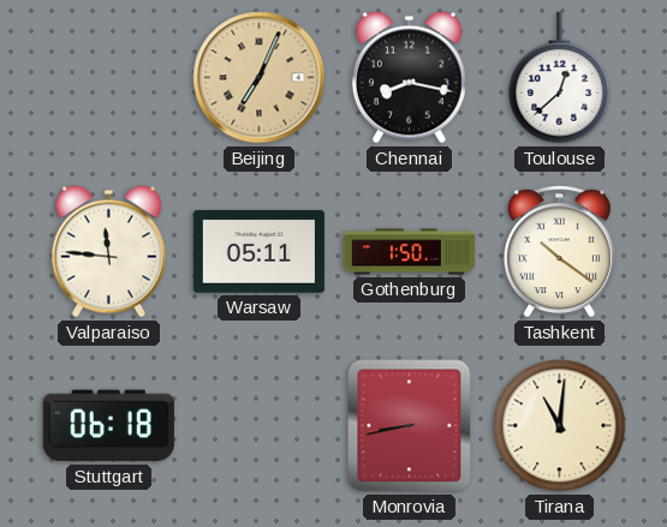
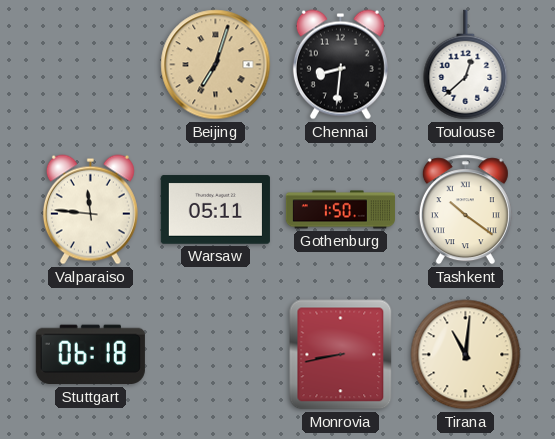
Beijing: 7:04 -> 7:03 (216, 65)
Chennai: 8:17 -> 8:31 (340, 65)
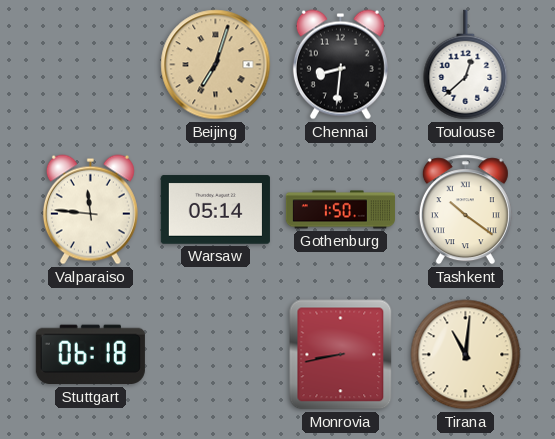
Warsaw: 05:11 -> 05:14 (215, 210)
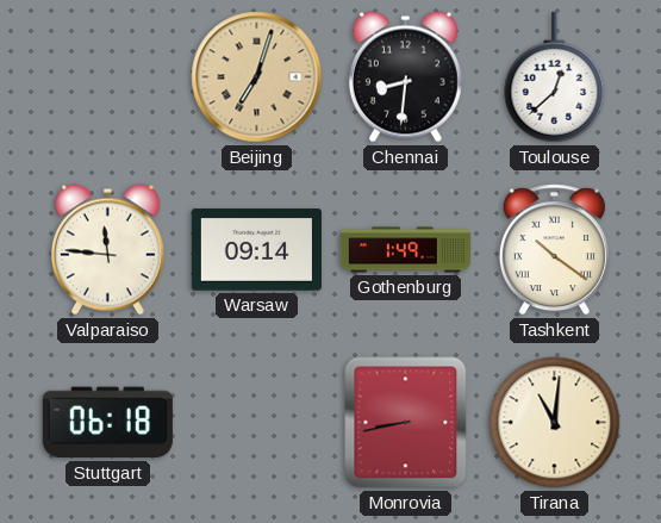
Warsaw: 05:14 -> 09:14 (256, 250)
Gothenburg: 1:50 -> 1:49 (405, 250)
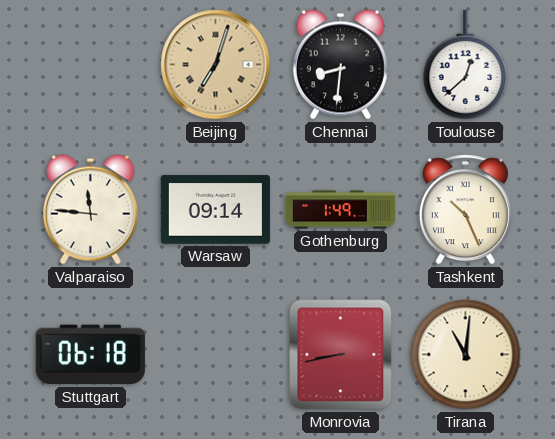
Tashkent: 10:21 -> 10:26 (465, 210)
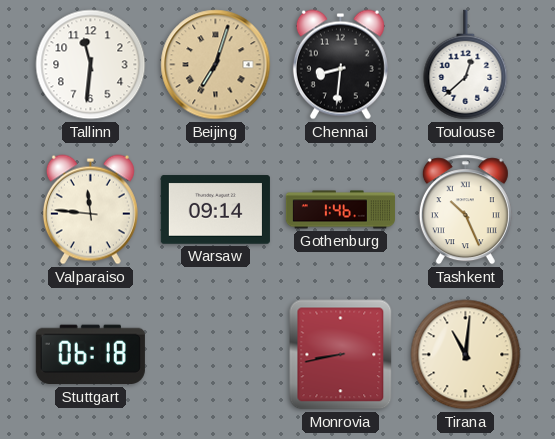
Tallinn: none -> 11:31 (91, 65)
Gothenburg: 1:49 -> 1:46 (340, 210)
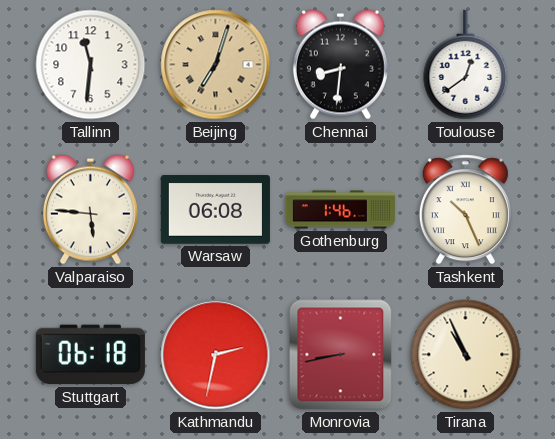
Toulouse: 12:38 -> 12:39 (466, 65)
Valparaiso: 11:46 -> 5:46 (90, 210)
Warsaw: 09:14 -> 06:08 (215, 210)
Kathmandu: none -> 2:32 (216, 355)
Tirana: 11:01 -> 10:56 (466, 355)
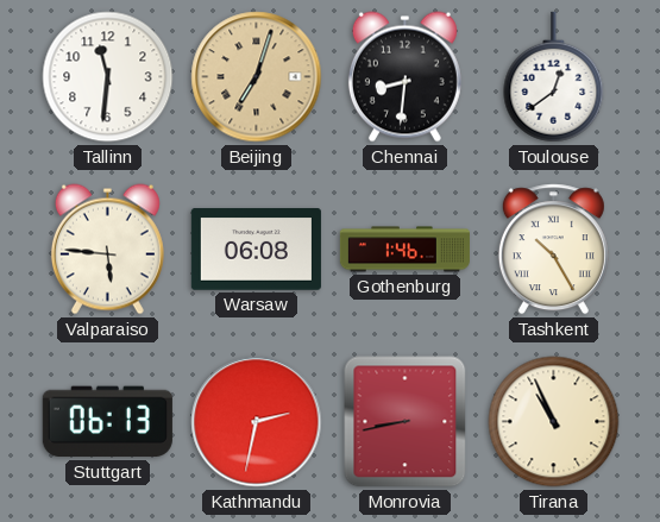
Tashkent: 10:26 -> 10:25 (553, 250)
Stuttgart: 06:18 -> 06:13 (107, 422)
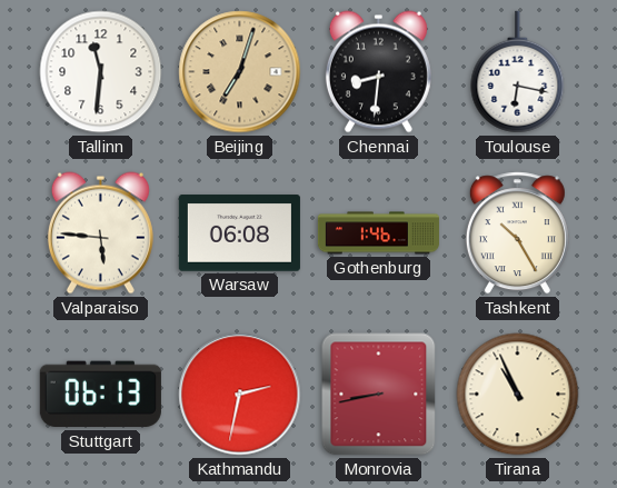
Toulouse: 12:39 -> 6:17 (518, 72)
